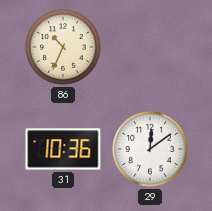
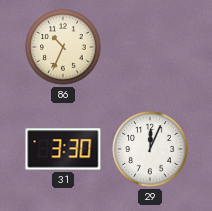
31: 10:36 -> 3:30 (63, 149)
29: 12:09 -> 12:04 (150, 149)
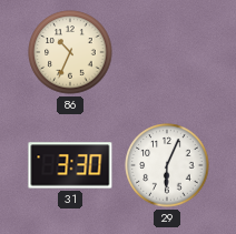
29: 12:04 -> 6:04 (167, 165)
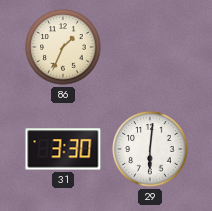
86: 10:34 -> 1:34 (63, 47)
29: 6:04 -> 6:01 (150, 149)
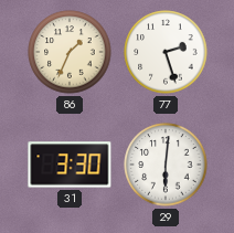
77: none -> 2:27 (166, 52)
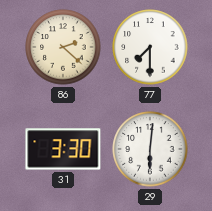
86: 1:34 -> 2:22 (63, 47)
77: 2:27 -> 7:30 (150, 47)
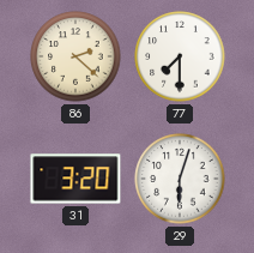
31: 3:30 -> 3:20 (75, 179)
29: 6:01 -> 6:03 (180, 179)
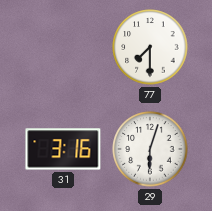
86: 2:22 -> none (75, 56)
31: 3:20 -> 3:16 (63, 149)
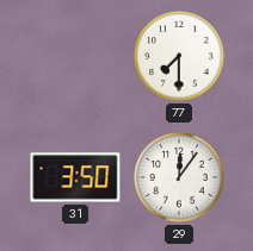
31: 3:16 -> 3:50 (75, 177)
29: 6:03 -> 12:06 (179, 177)
